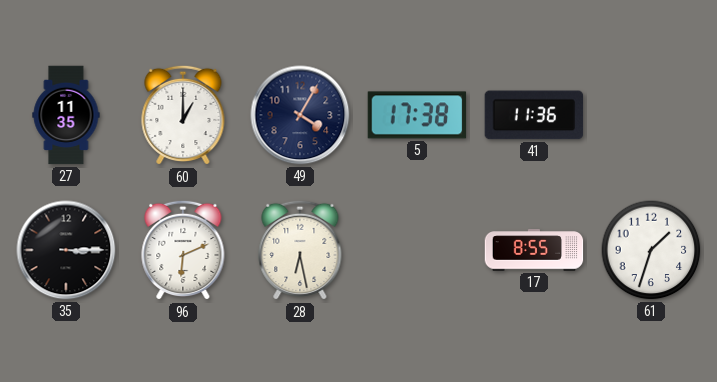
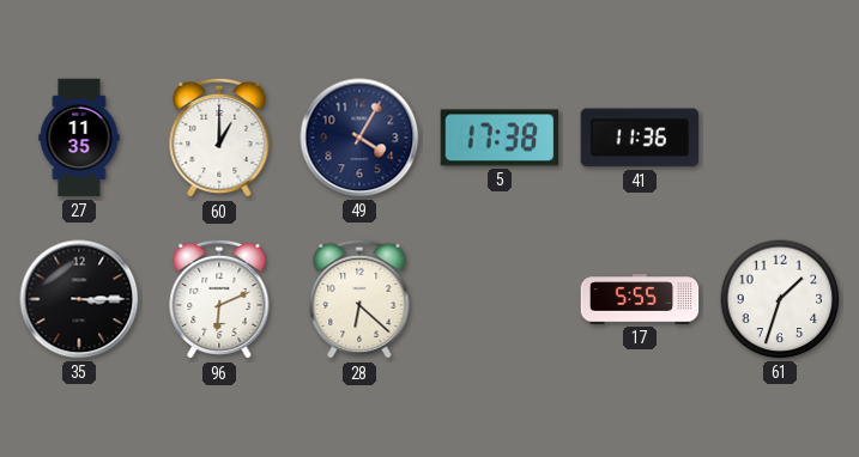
28: 6:28 -> 6:22 (359, 299)
17: 8:55 -> 5:55 (640, 299)
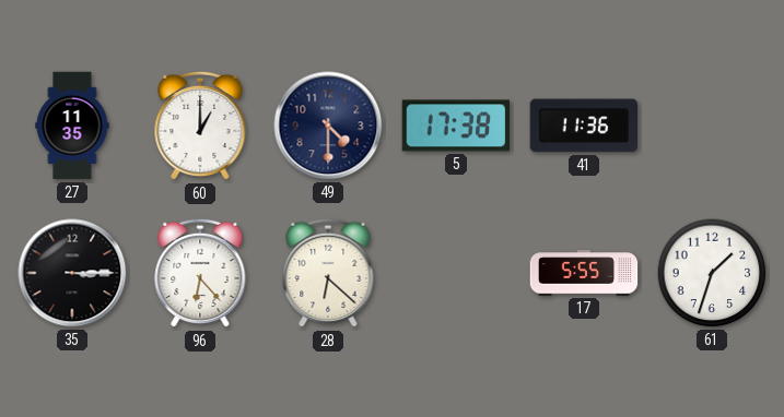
49: 4:05 -> 4:30 (328, 126)
96: 6:11 -> 6:23 (200, 273)
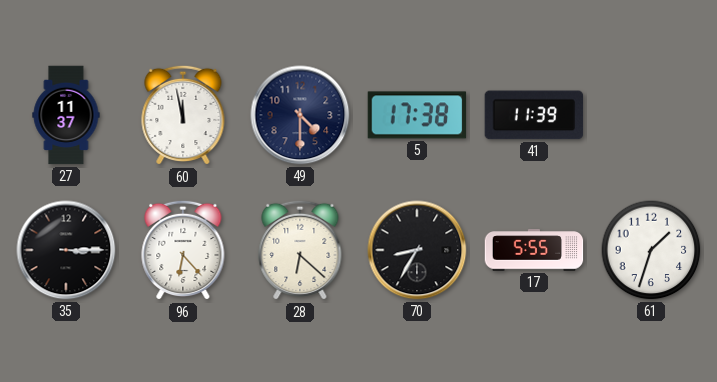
27: 11:35 -> 11:37 (66, 115)
60: 1:00 -> 11:58 (183, 115)
41: 11:36 -> 11:39 (534, 115)
70: none -> 8:35 (417, 250)
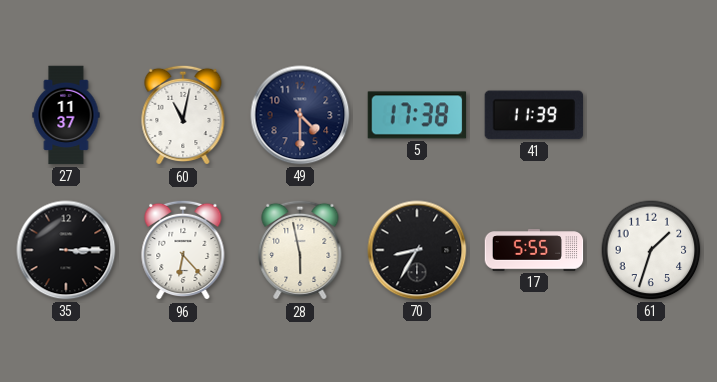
60: 11:58 -> 11:02 (183, 115)
28: 6:22 -> 5:58 (300, 250)
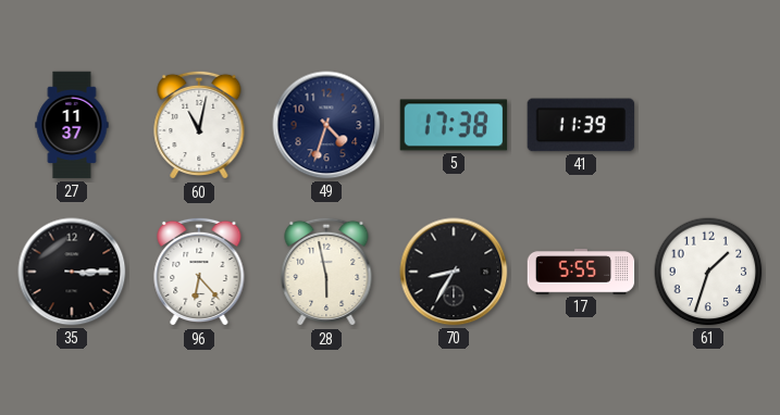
49: 4:30 -> 4:33 (326, 125)
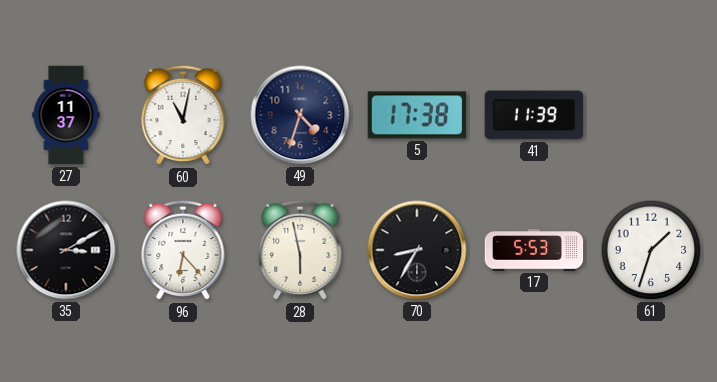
35: 3:15 -> 3:10 (66, 250)
17: 5:55 -> 5:53 (534, 250)
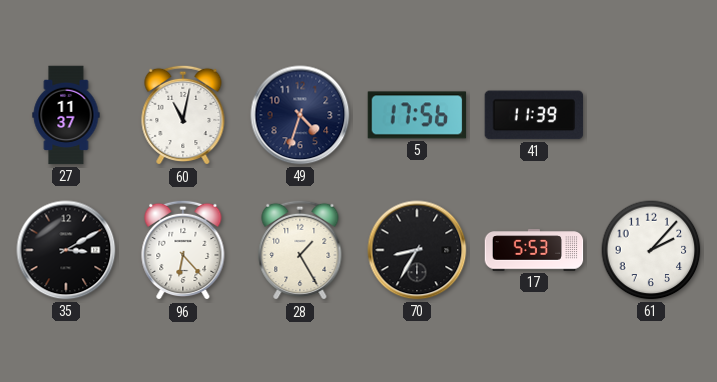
5: 17:38 -> 17:56 (417, 115)
28: 5:58 -> 1:25 (300, 250)
61: 1:33 -> 2:07 (651, 250)
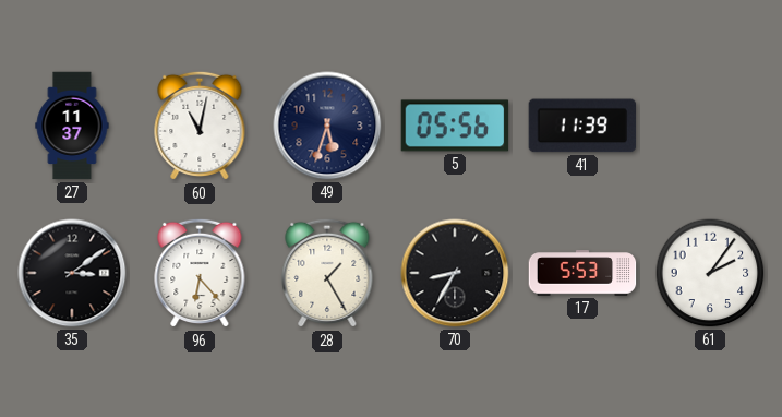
49: 4:33 -> 5:33 (327, 126)
5: 17:56 -> 05:56 (455, 126)
35: 3:10 -> 3:09 (72, 273)
61: 2:07 -> 2:06 (710, 273)
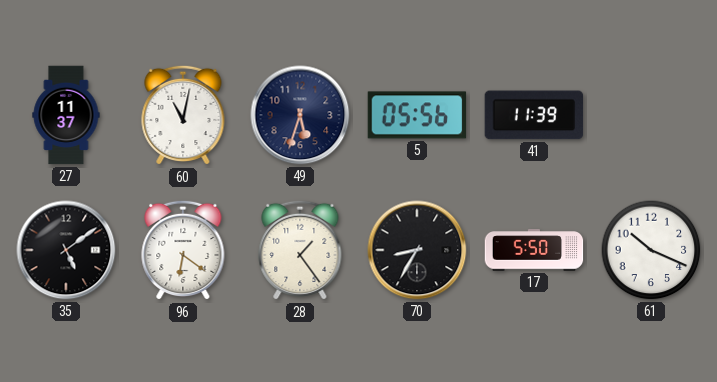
35: 3:09 -> 5:09 (66, 250)
96: 6:23 -> 6:21 (183, 250)
28: 1:25 -> 1:24 (300, 250)
17: 5:53 -> 5:50 (534, 250)
61: 2:06 -> 10:19 (651, 250)
